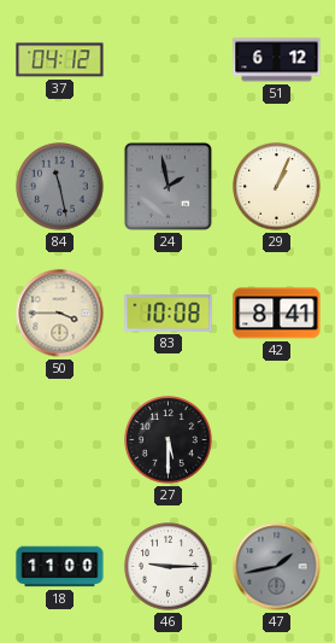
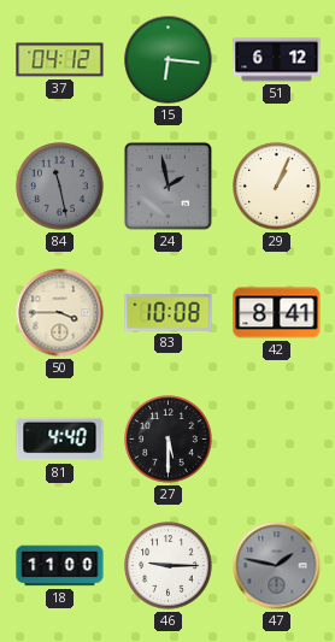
15: none -> 6:16 (169, 60)
81: none -> 4:40 (60, 440)
47: 1:43 -> 1:47 (277, 566)
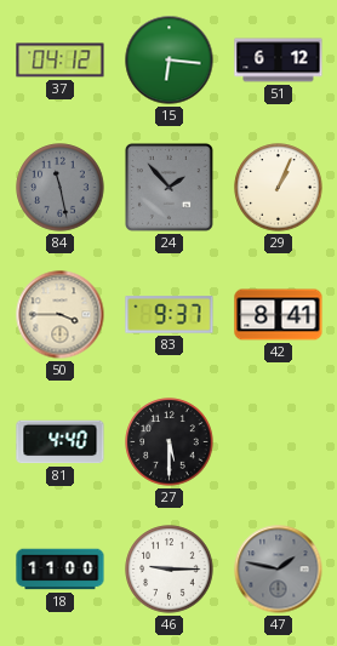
24: 1:58 -> 1:53 (168, 187)
83: 10:08 -> 9:37 (170, 315)
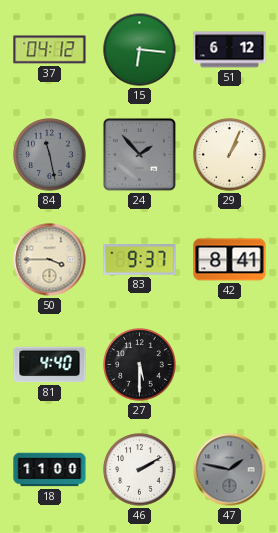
46: 9:15 -> 2:10 (140, 470)
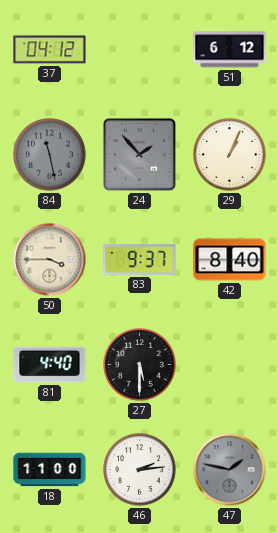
15: 6:16 -> none (140, 50)
42: 8:41 -> 8:40 (230, 260)
46: 2:10 -> 2:14 (140, 470)
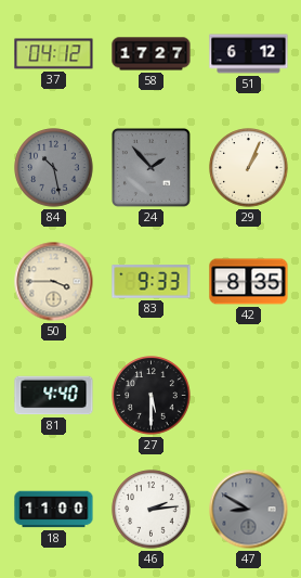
58: none -> 17:27 (152, 54)
84: 11:28 -> 10:28 (54, 168)
83: 9:37 -> 9:33 (152, 282)
42: 8:40 -> 8:35 (249, 282)
47: 1:47 -> 8:50 (249, 510)
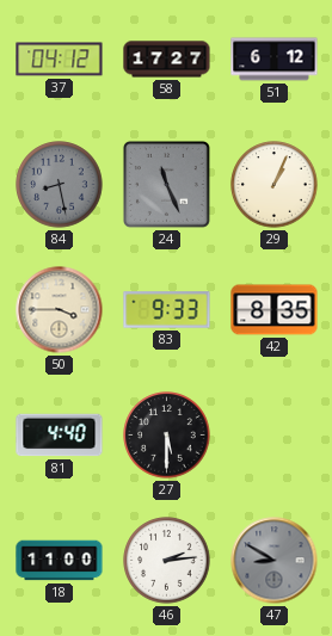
84: 10:28 -> 8:28 (60, 185)
24: 1:53 -> 11:26 (166, 184)
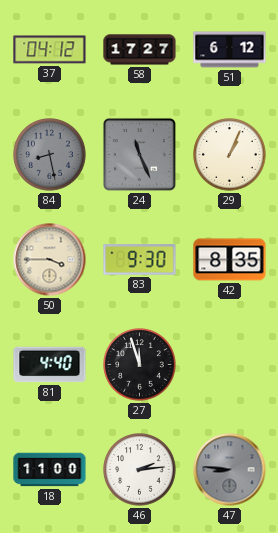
83: 9:33 -> 9:30 (140, 260)
27: 5:30 -> 11:57 (140, 365)
47: 8:50 -> 8:46 (230, 470)
